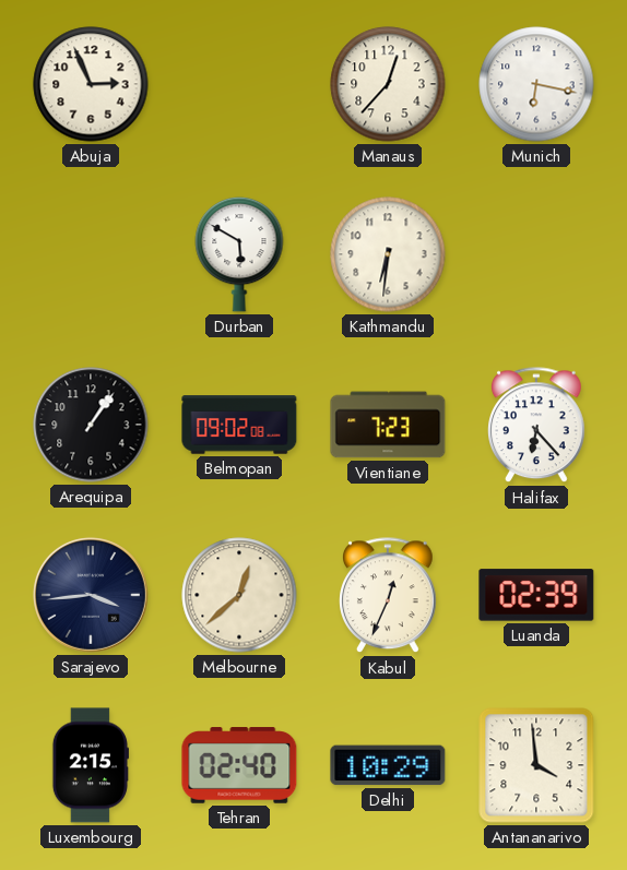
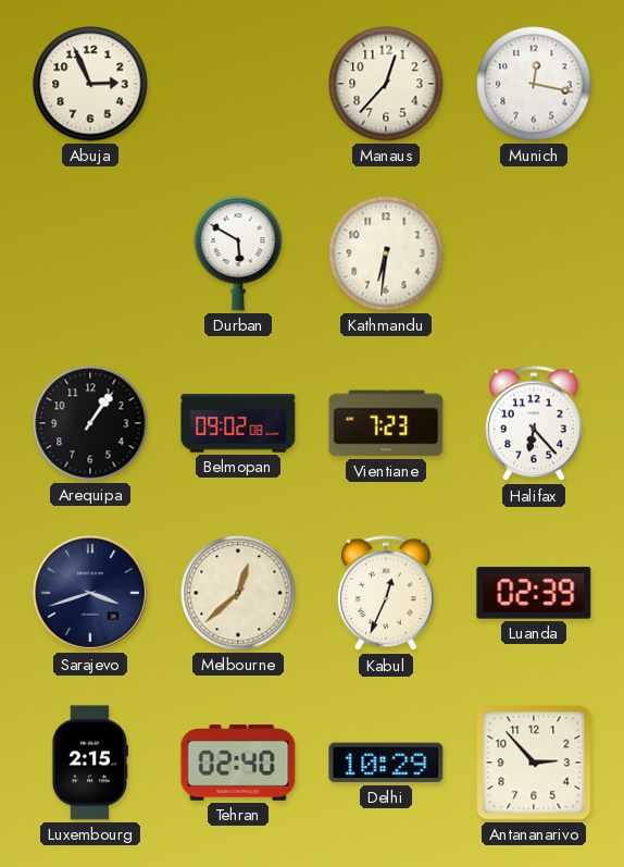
Munich: 6:17 -> 12:17 (534, 84)
Sarajevo: 3:44 -> 3:42 (90, 593)
Antananarivo: 3:59 -> 2:53 (534, 763)
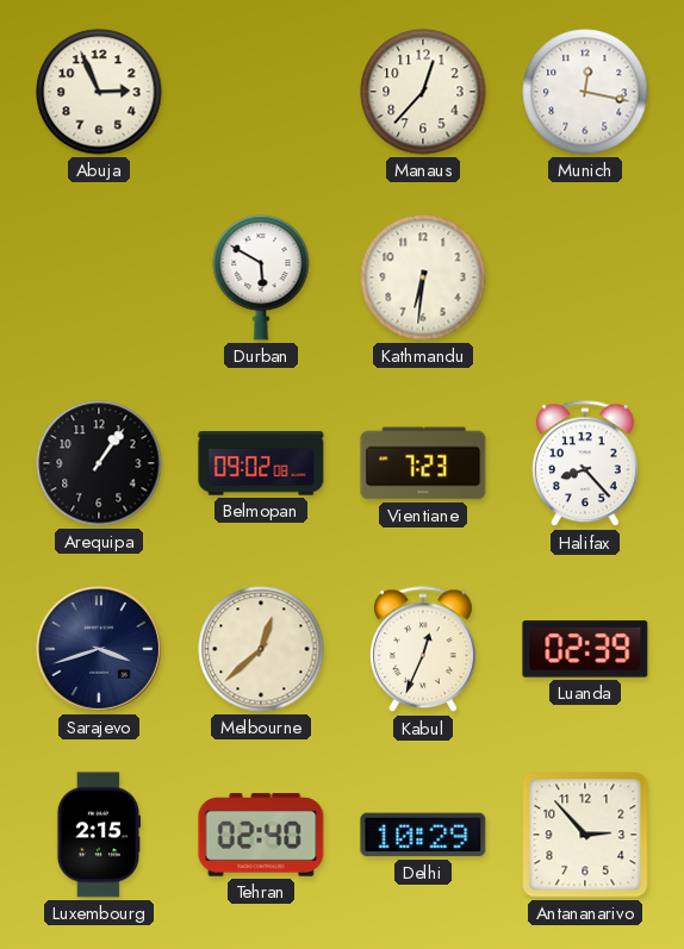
Halifax: 6:23 -> 8:23 (586, 464)
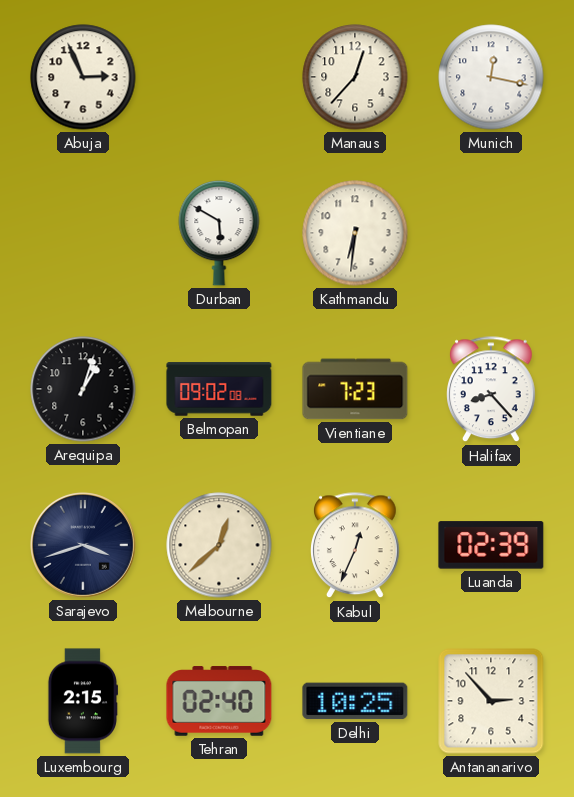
Arequipa: 1:06 -> 1:03 (83, 389)
Delhi: 10:29 -> 10:25 (355, 701)
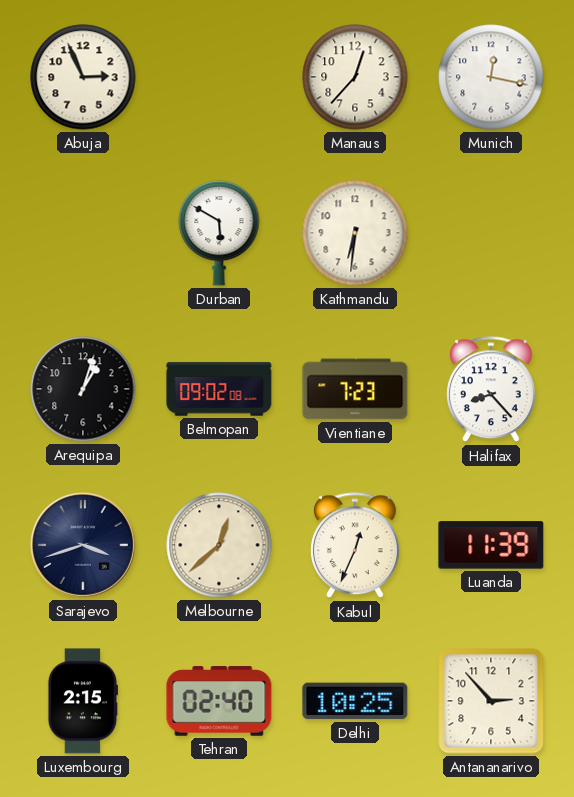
Luanda: 02:39 -> 11:39 (491, 545)
